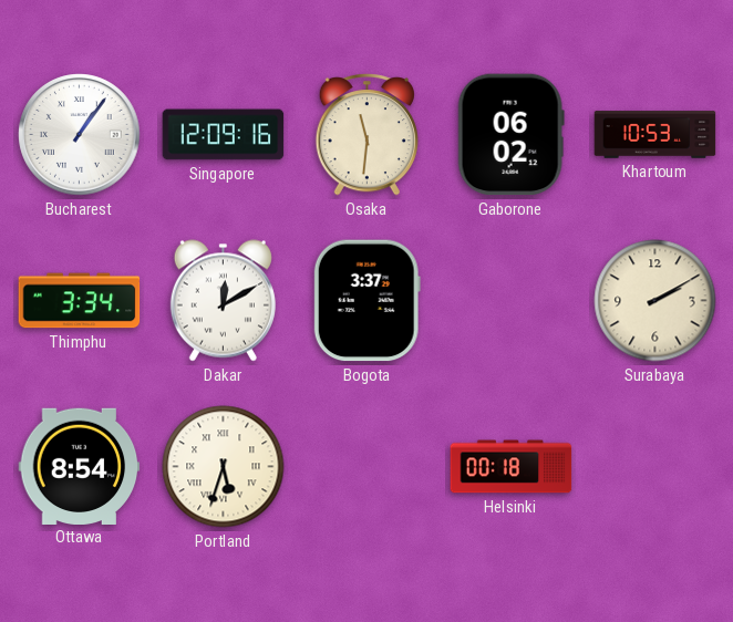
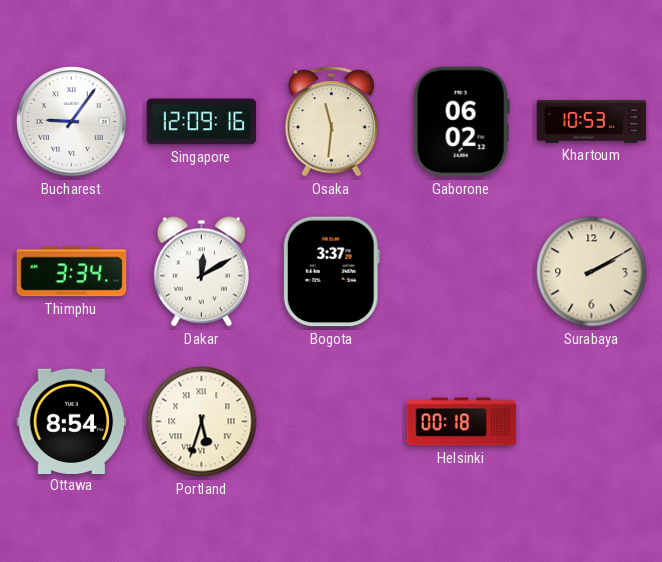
Bucharest: 1:06 -> 9:06 (72, 122)
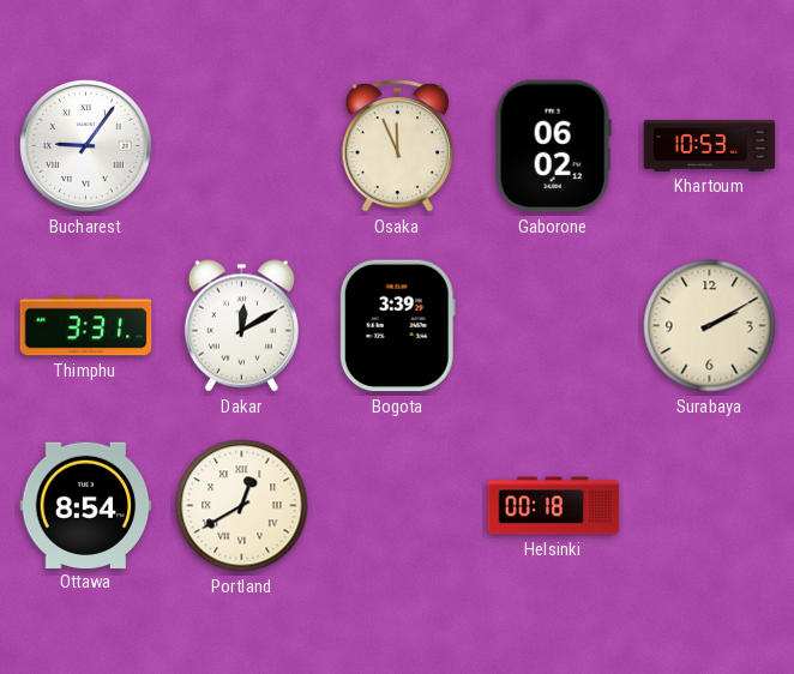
Singapore: 12:09 -> none (202, 122)
Osaka: 11:31 -> 11:56 (397, 146)
Thimphu: 3:34 -> 3:31 (86, 326)
Bogota: 3:37 -> 3:39 (397, 326)
Portland: 5:33 -> 12:40 (242, 506)
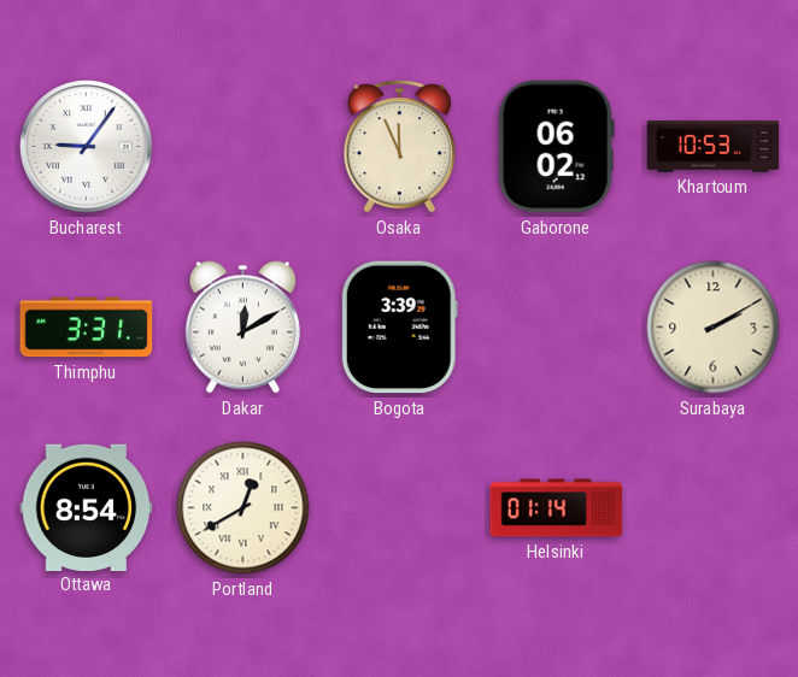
Helsinki: 00:18 -> 01:14 (557, 508)
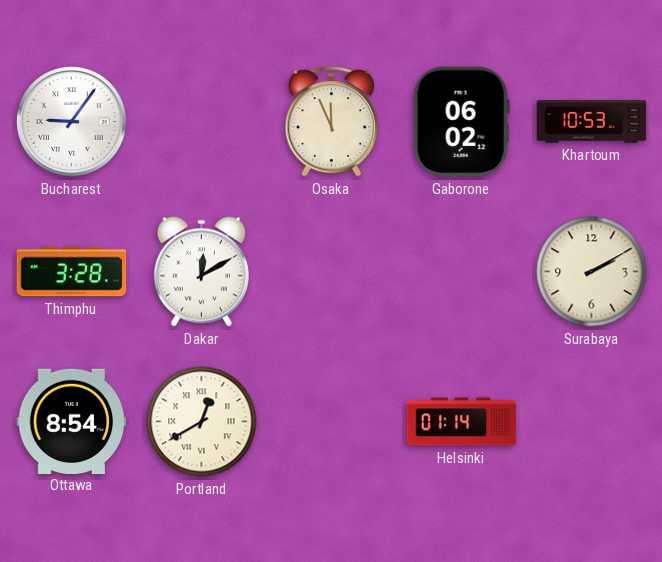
Thimphu: 3:31 -> 3:28 (72, 272)
Bogota: 3:39 -> none (399, 328)
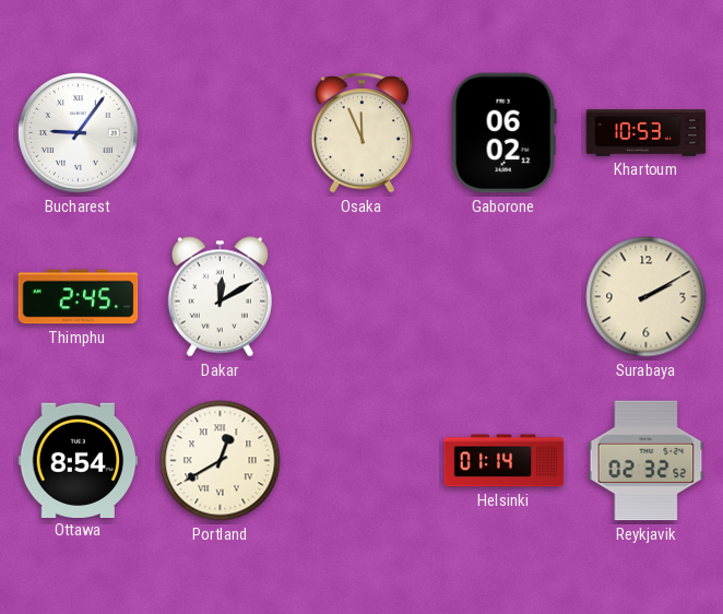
Thimphu: 3:28 -> 2:45 (79, 297)
Reykjavik: none -> 02:32 (647, 461)
